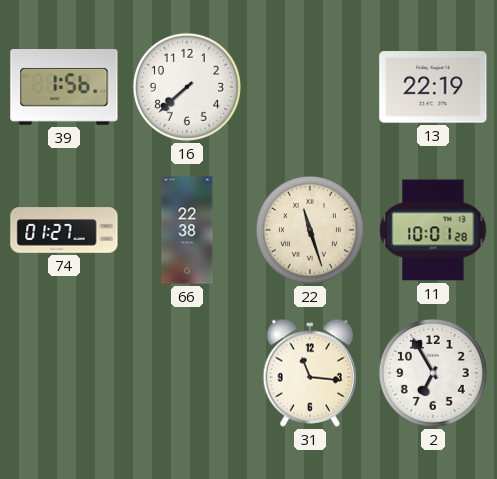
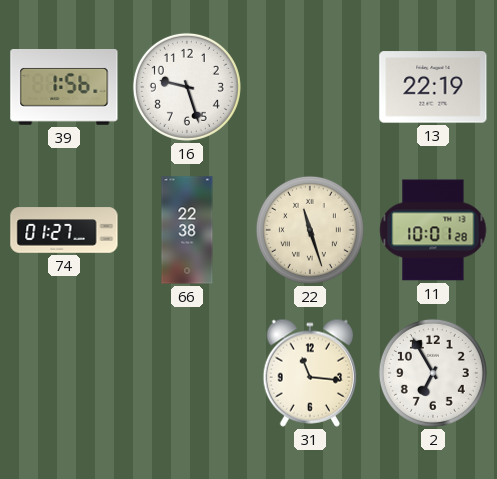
16: 7:38 -> 9:27 (187, 87)
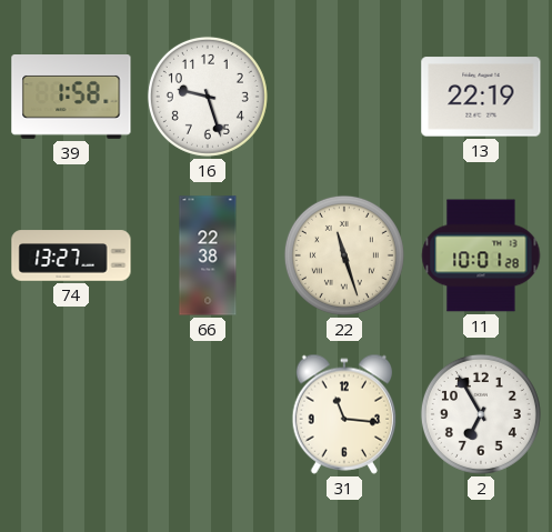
39: 1:56 -> 1:58 (71, 98)
74: 01:27 -> 13:27 (71, 255)
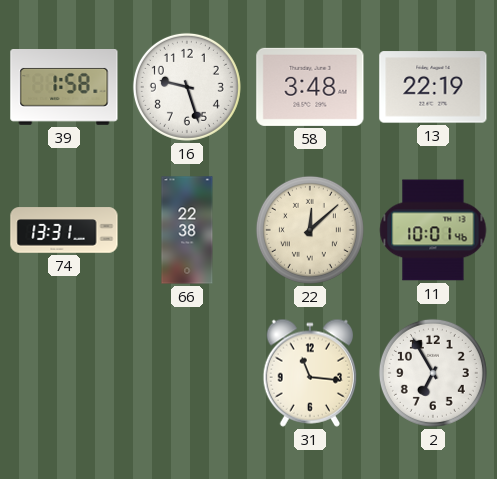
58: none -> 3:48 (310, 87)
74: 13:27 -> 13:31 (64, 230)
22: 11:27 -> 12:08 (310, 230)
11: 10:01:28 -> 10:01:46 (433, 230)
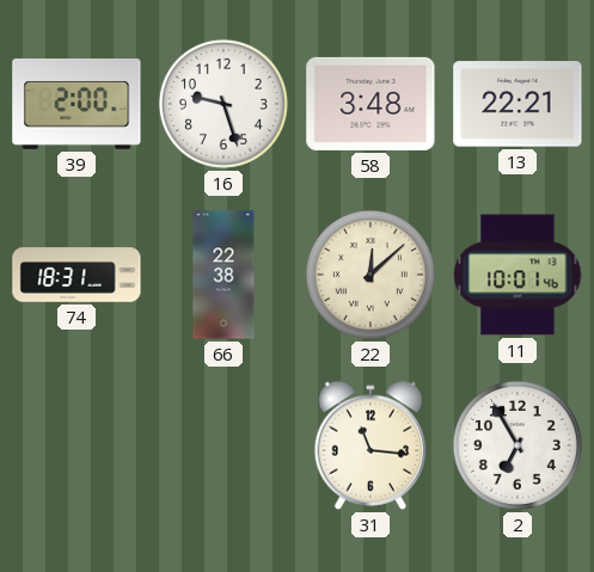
39: 1:58 -> 2:00 (76, 105)
13: 22:19 -> 22:21 (518, 104)
74: 13:31 -> 18:31 (76, 275)
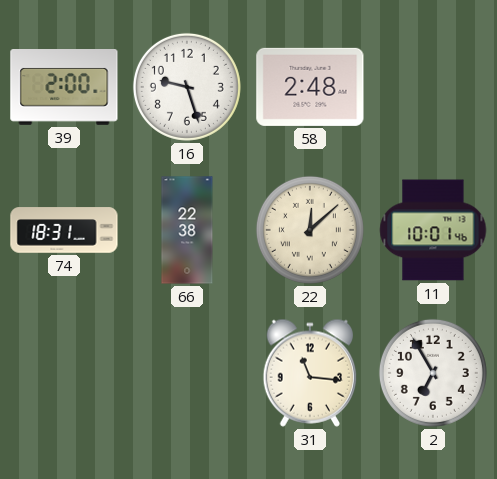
58: 3:48 -> 2:48 (310, 87)
13: 22:21 -> none (518, 104)
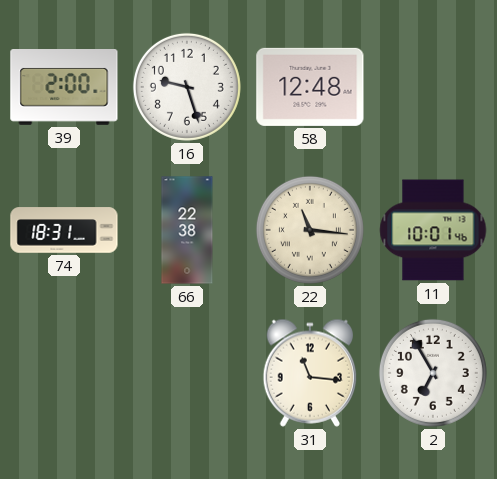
58: 2:48 -> 12:48 (310, 87)
22: 12:08 -> 11:16 (310, 230)
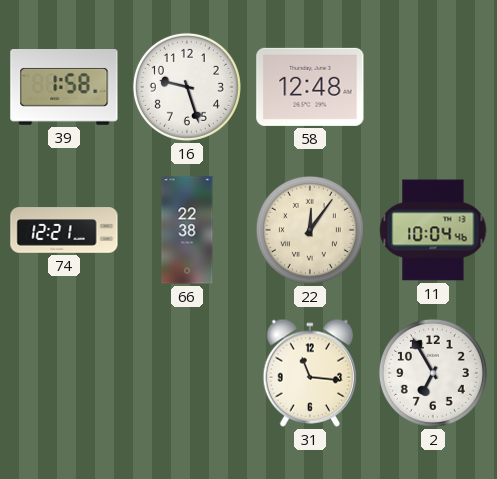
39: 2:00 -> 1:58 (64, 88)
74: 18:31 -> 12:21 (64, 230)
22: 11:16 -> 12:06 (310, 230)
11: 10:01 -> 10:04 (433, 230)
